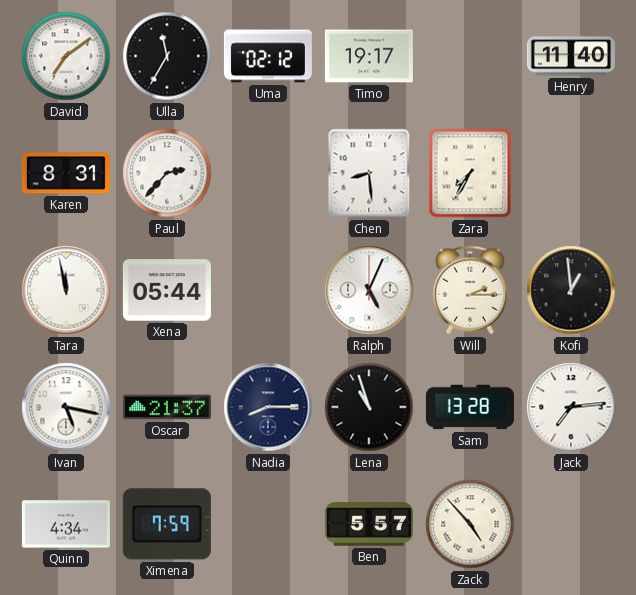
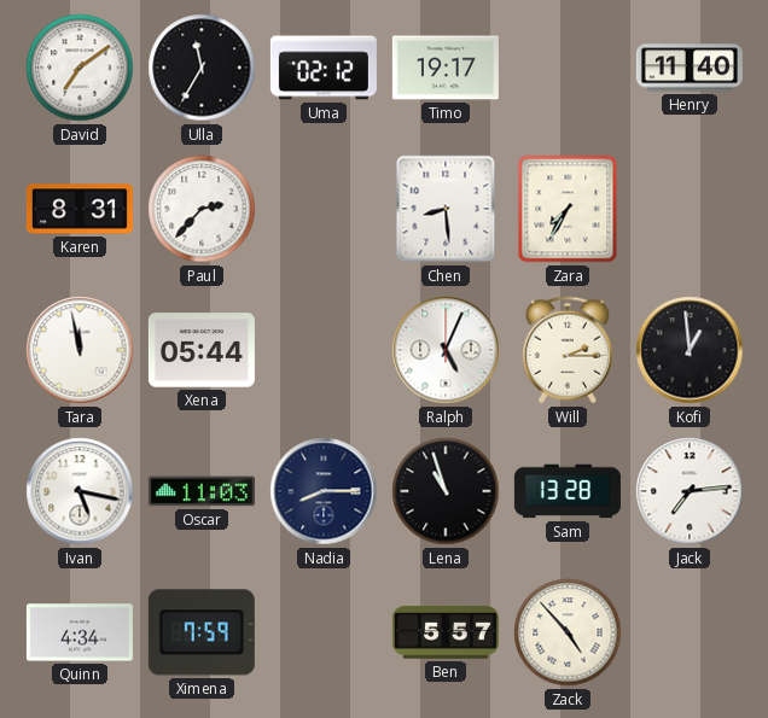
Oscar: 21:37 -> 11:03 (202, 491)
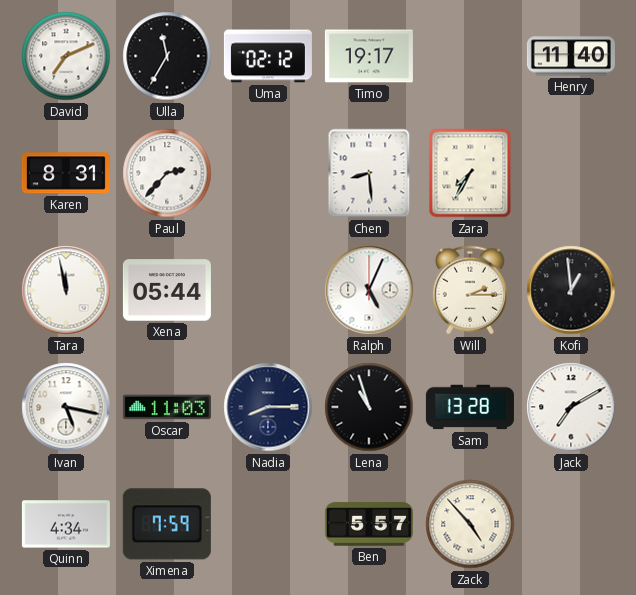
David: 7:09 -> 7:11 (66, 56)
Jack: 7:14 -> 7:10 (571, 407)
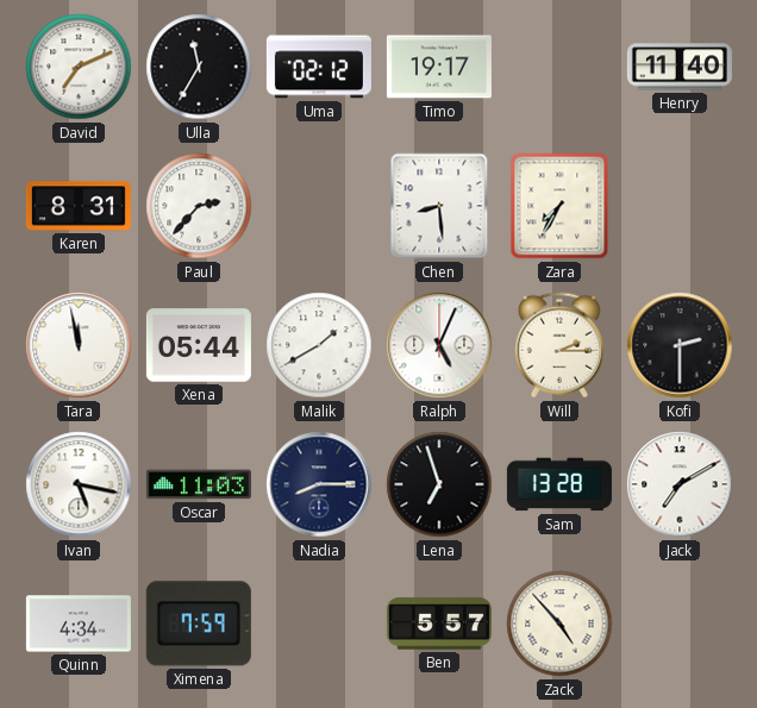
Malik: none -> 1:40 (319, 345)
Kofi: 12:59 -> 2:30 (680, 345)
Lena: 10:57 -> 6:57 (439, 484)
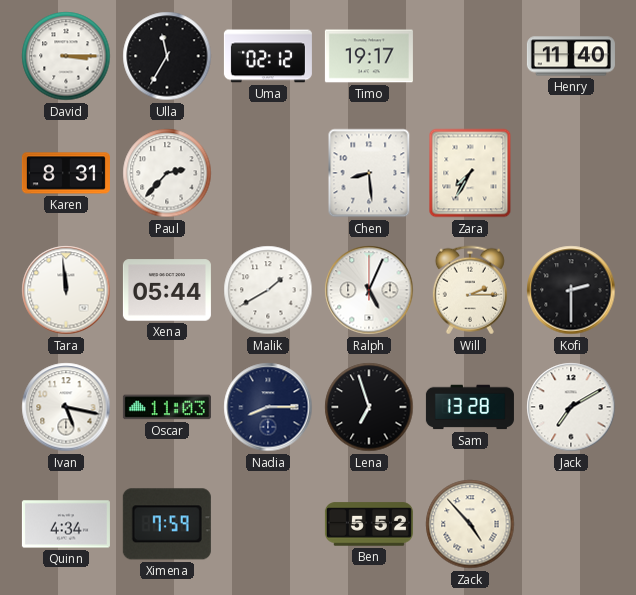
David: 7:11 -> 3:15 (66, 56)
Tara: 11:58 -> 11:59 (66, 290)
Ben: 5:57 -> 5:52 (369, 524)
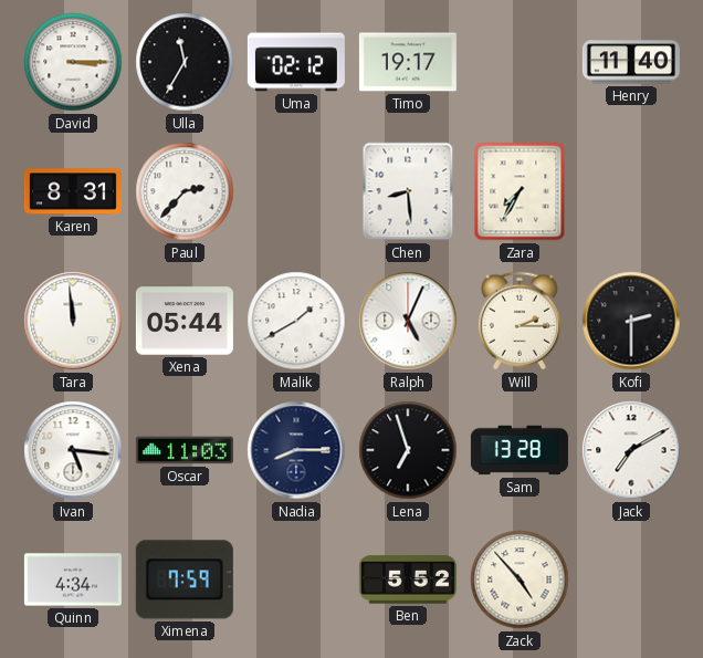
Ivan: 5:17 -> 5:16 (73, 450)
